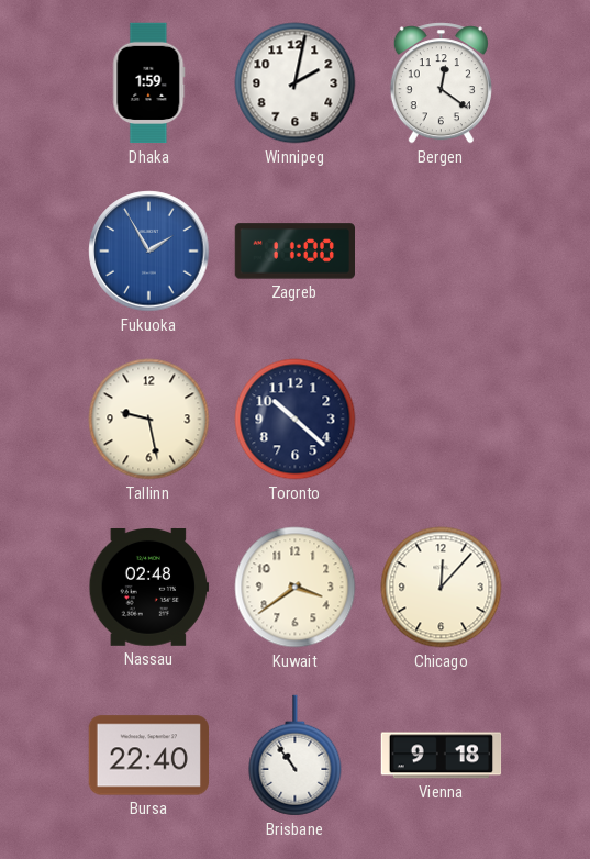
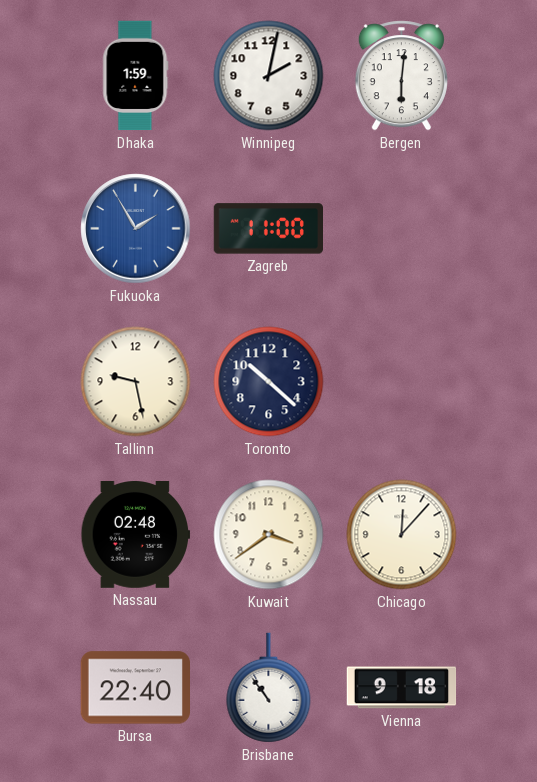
Bergen: 12:21 -> 6:01 (401, 76)
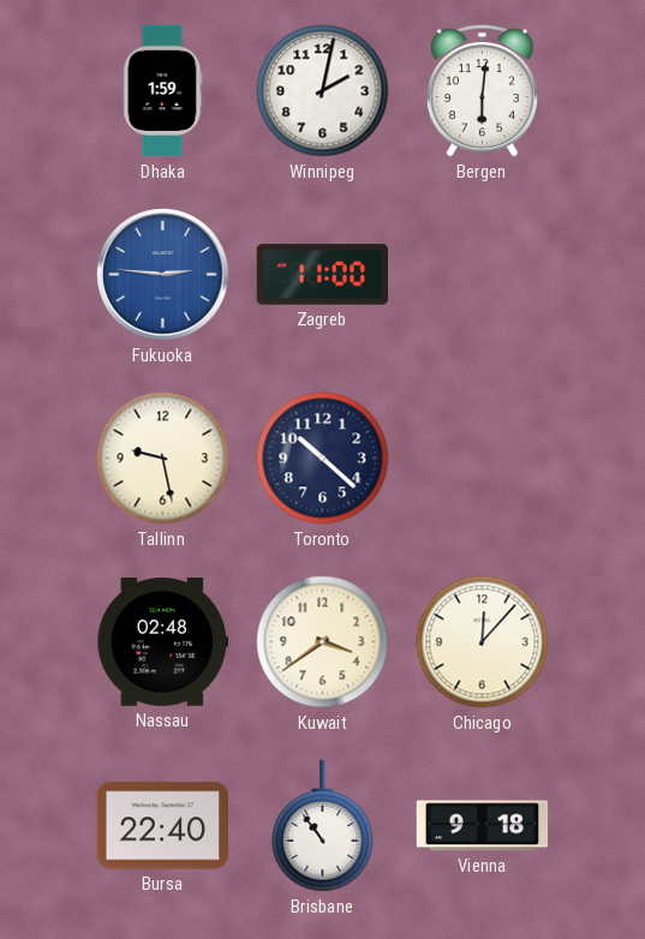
Fukuoka: 1:55 -> 2:46 (163, 275)
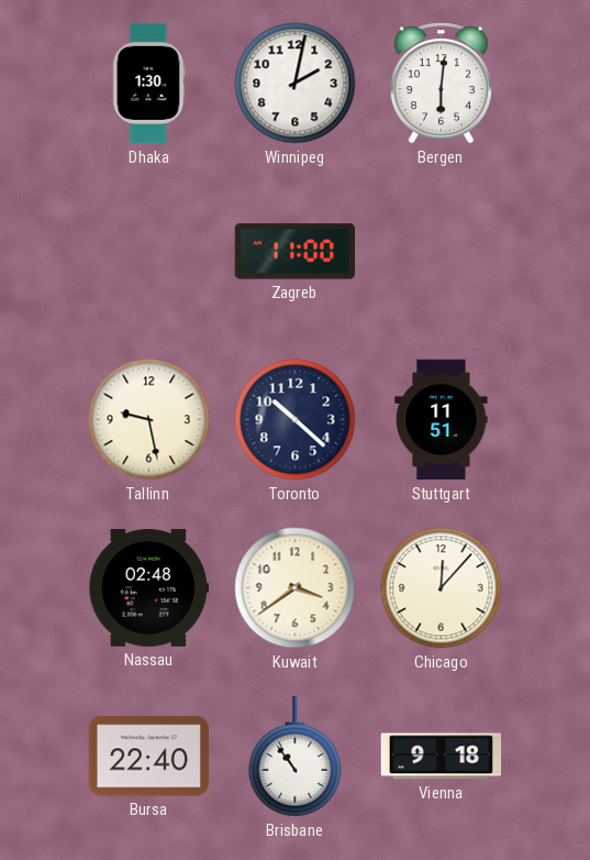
Dhaka: 1:59 -> 1:30 (149, 84)
Fukuoka: 2:46 -> none (163, 275)
Stuttgart: none -> 11:51 (442, 420)
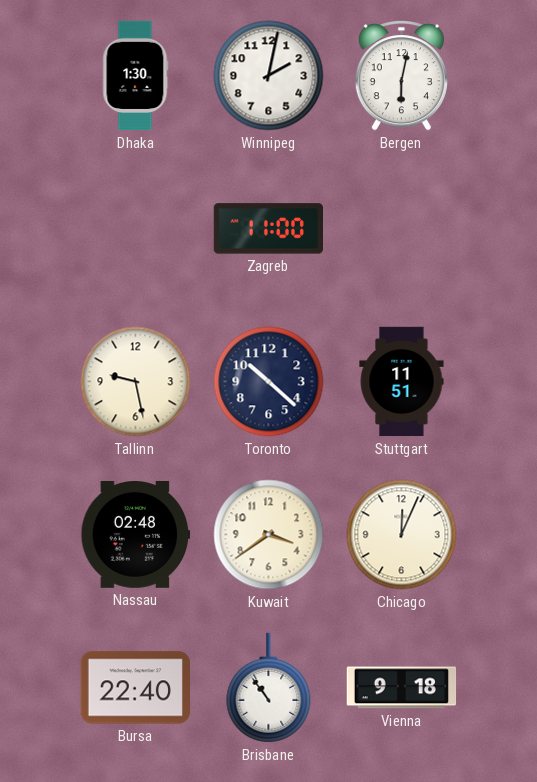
Bergen: 6:01 -> 6:02 (401, 76)
Chicago: 12:07 -> 12:04 (402, 535)
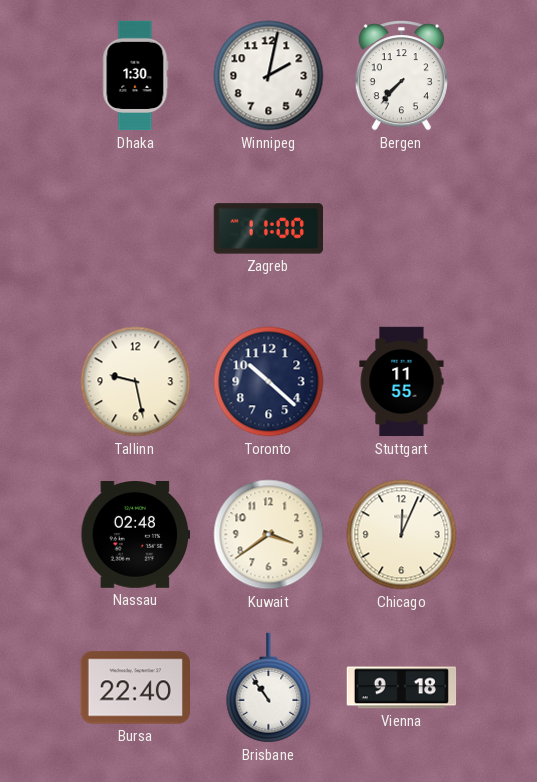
Bergen: 6:02 -> 7:37 (401, 76)
Stuttgart: 11:51 -> 11:55 (402, 382)
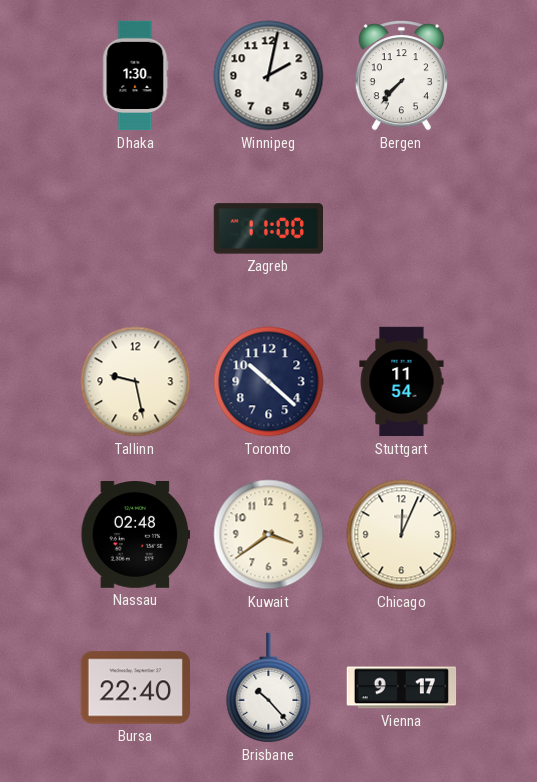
Stuttgart: 11:55 -> 11:54 (402, 382)
Brisbane: 10:54 -> 10:23 (269, 688)
Vienna: 9:18 -> 9:17 (402, 688)
